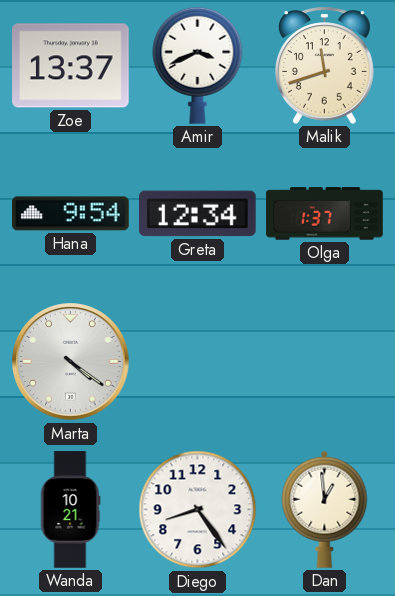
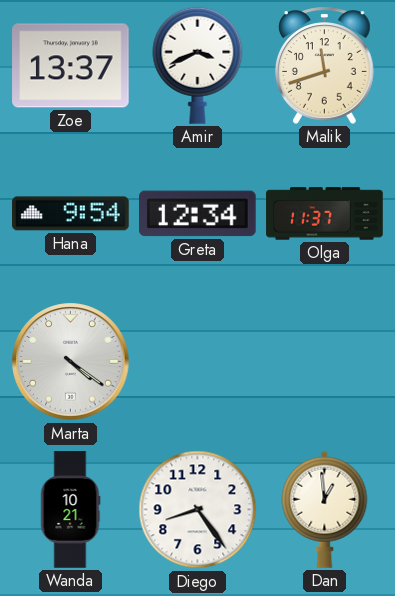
Olga: 1:37 -> 11:37 (325, 214)
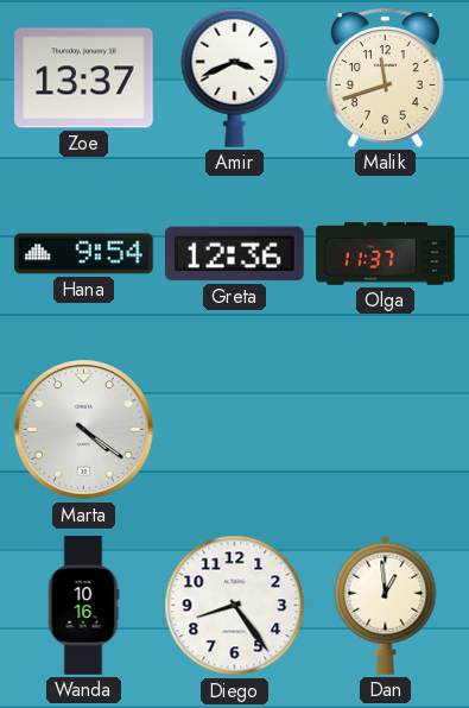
Greta: 12:34 -> 12:36 (235, 254)
Wanda: 10:21 -> 10:16 (83, 606)
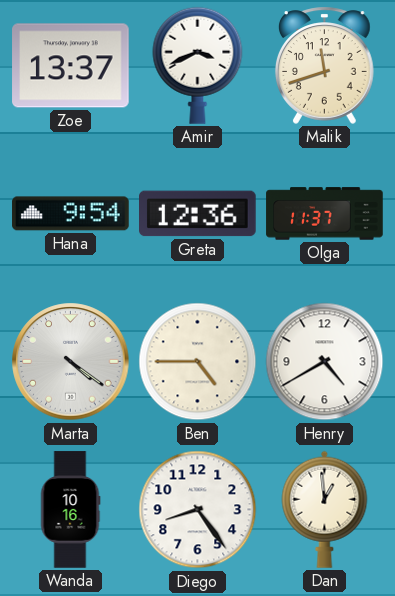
Ben: none -> 4:45 (198, 362)
Henry: none -> 4:40 (325, 362)
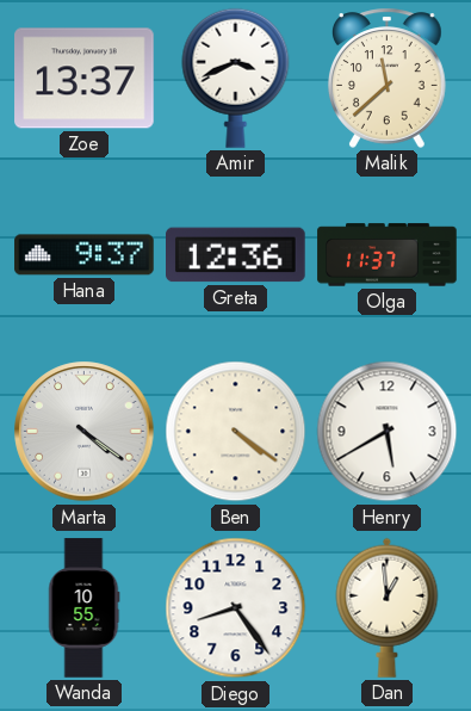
Malik: 11:42 -> 11:38 (388, 78)
Hana: 9:54 -> 9:37 (85, 255)
Ben: 4:45 -> 4:21 (236, 432)
Henry: 4:40 -> 5:40 (388, 432)
Wanda: 10:16 -> 10:55 (83, 608)
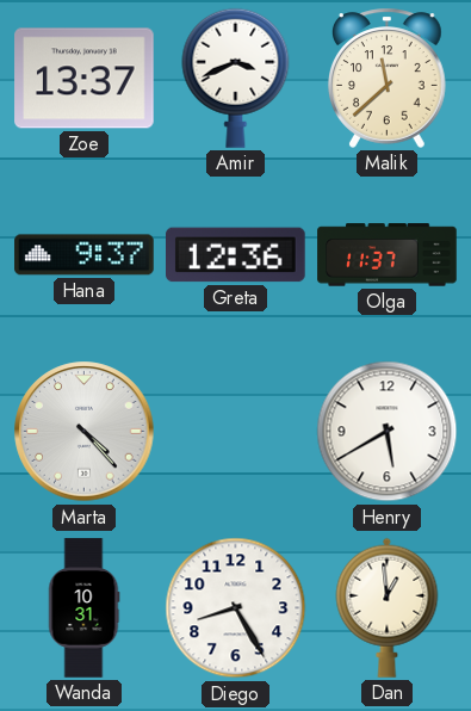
Marta: 4:21 -> 4:23 (85, 432)
Ben: 4:21 -> none (236, 432)
Wanda: 10:55 -> 10:31 (83, 608)
Diego: 8:24 -> 8:25 (236, 608)
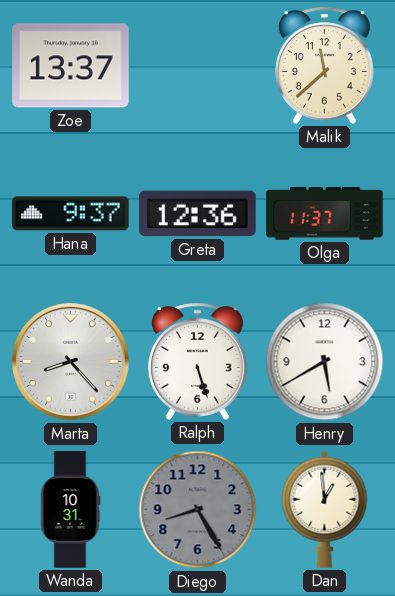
Amir: 3:41 -> none (236, 78)
Marta: 4:23 -> 8:23 (71, 362)
Ralph: none -> 5:27 (198, 361)
Diego dial: white -> grey (198, 510)
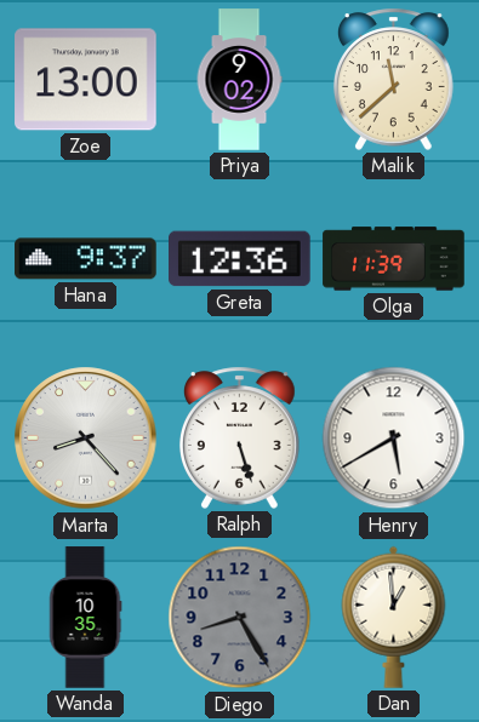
Zoe: 13:37 -> 13:00 (86, 80)
Priya: none -> 9:02 (239, 80)
Olga: 11:37 -> 11:39 (394, 259)
Wanda: 10:31 -> 10:35 (85, 618)
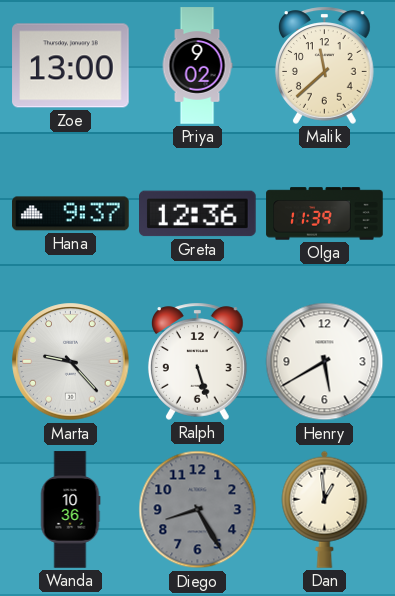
Marta: 8:23 -> 9:23 (71, 362)
Wanda: 10:35 -> 10:36 (70, 510)
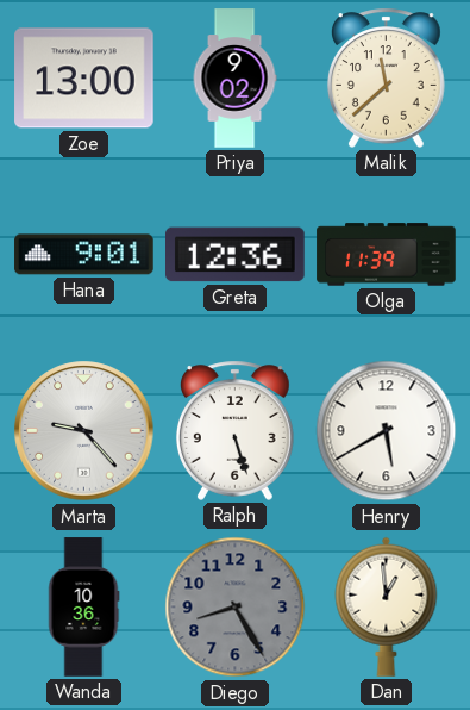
Hana: 9:37 -> 9:01 (84, 255)
